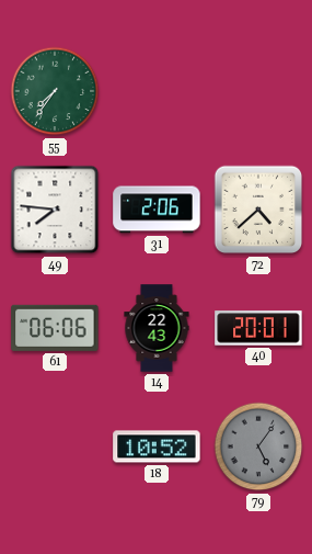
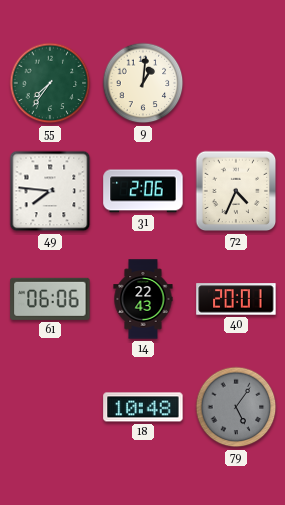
9: none -> 1:01 (143, 83)
72: 4:38 -> 4:34 (236, 191)
18: 10:52 -> 10:48 (143, 407)
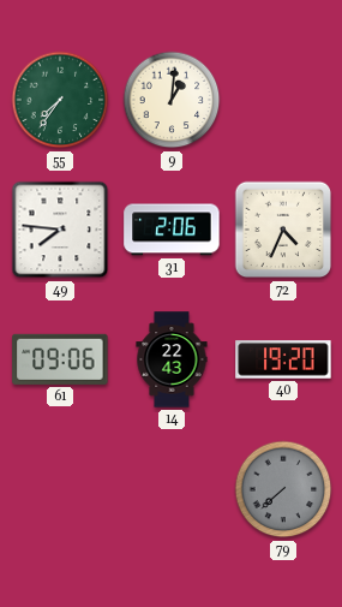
61: 06:06 -> 09:06 (60, 359)
40: 20:01 -> 19:20 (283, 359)
18: 10:48 -> none (143, 407)
79: 5:06 -> 7:38 (283, 489)
